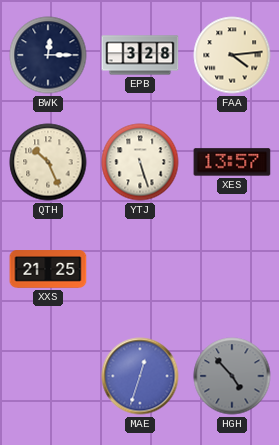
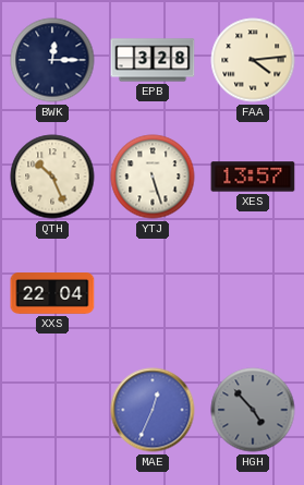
XXS: 21:25 -> 22:04 (52, 293)
MAE: 12:33 -> 12:34 (153, 410)
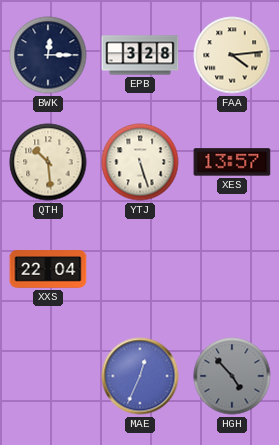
QTH: 10:26 -> 10:29 (48, 162)
